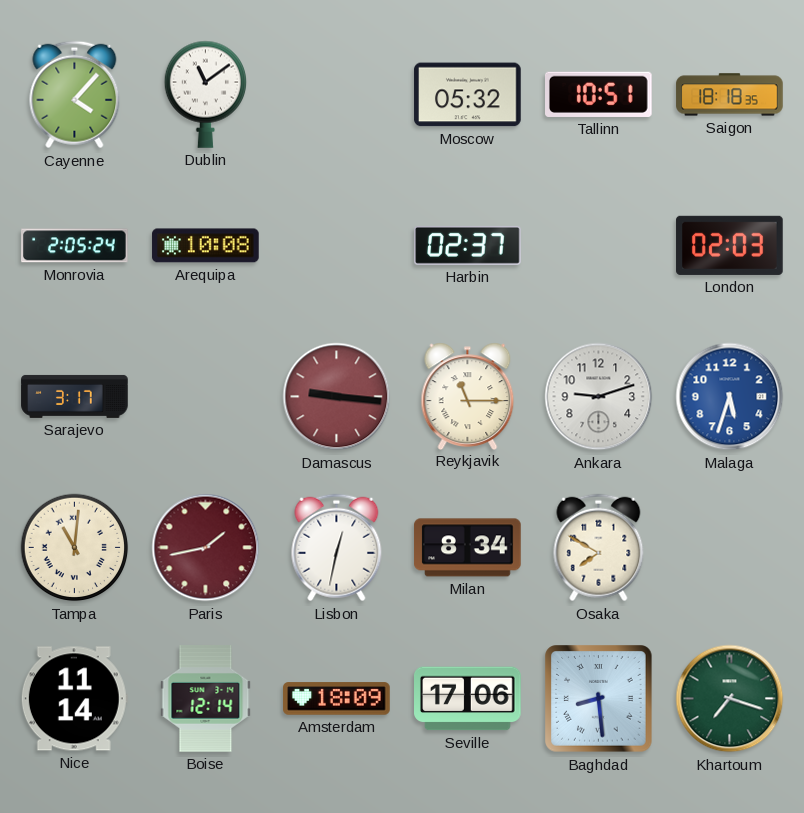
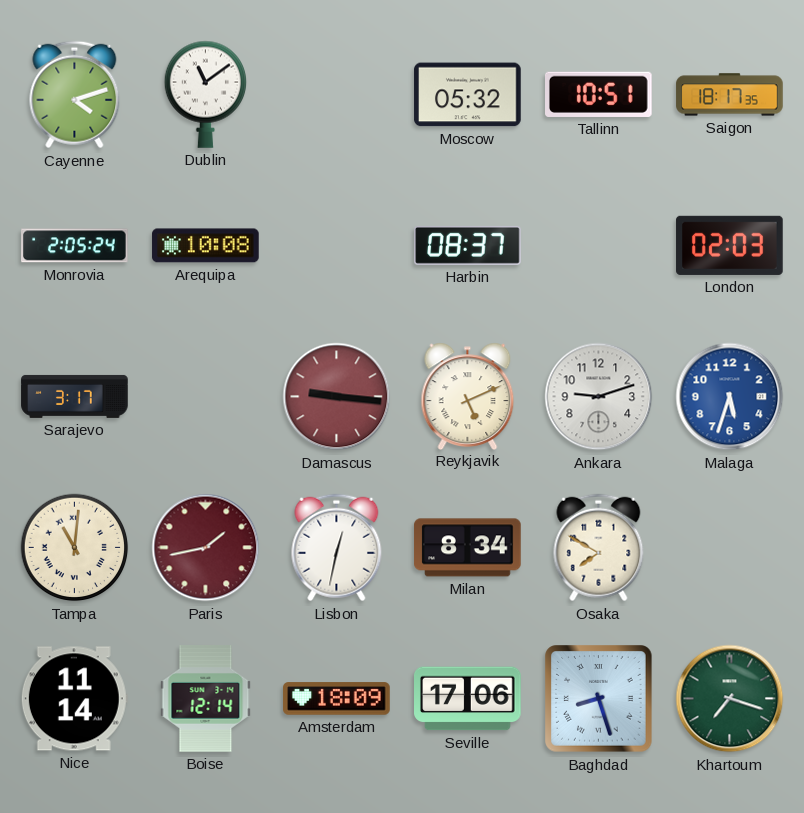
Cayenne: 4:07 -> 4:12 (75, 95)
Saigon: 18:18 -> 18:17 (730, 95)
Harbin: 02:37 -> 08:37 (468, 245)
Reykjavik: 11:15 -> 5:11 (468, 396)
Baghdad: 8:29 -> 8:27 (599, 699)
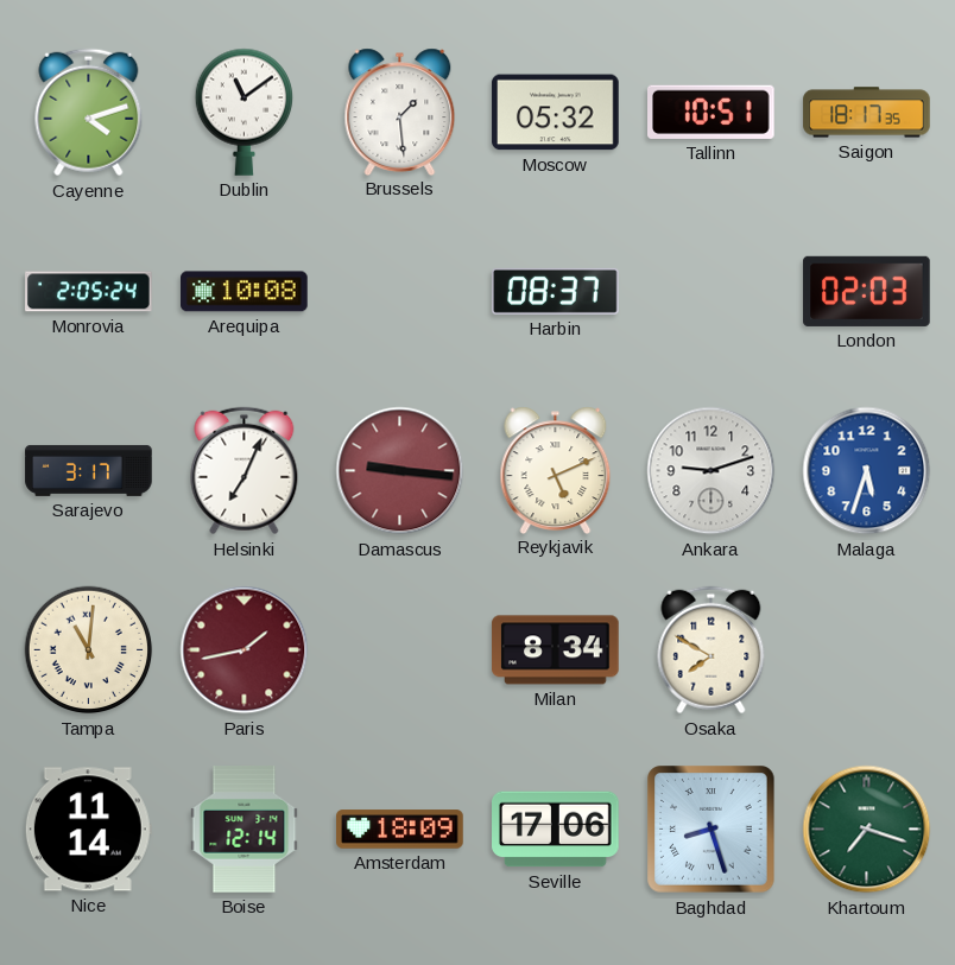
Brussels: none -> 1:29 (400, 112)
Helsinki: none -> 7:04 (245, 471)
Lisbon: 12:32 -> none (337, 548)
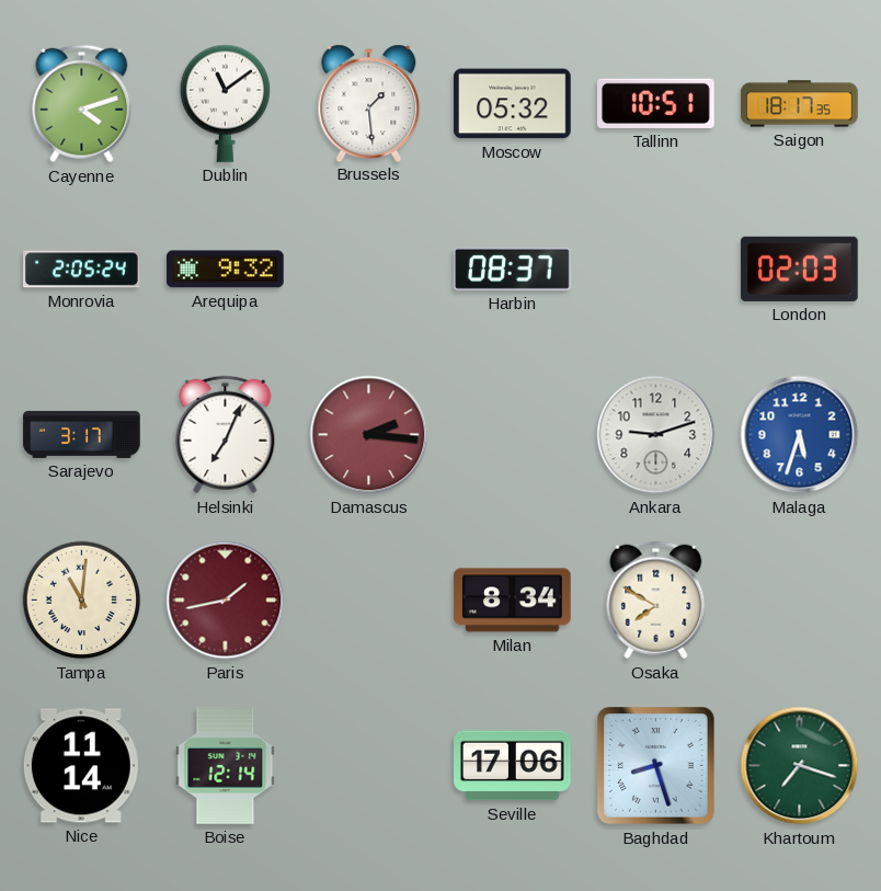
Arequipa: 10:08 -> 9:32 (226, 270)
Damascus: 9:16 -> 2:16 (369, 435)
Reykjavik: 5:11 -> none (556, 470)
Amsterdam: 18:09 -> none (400, 830)
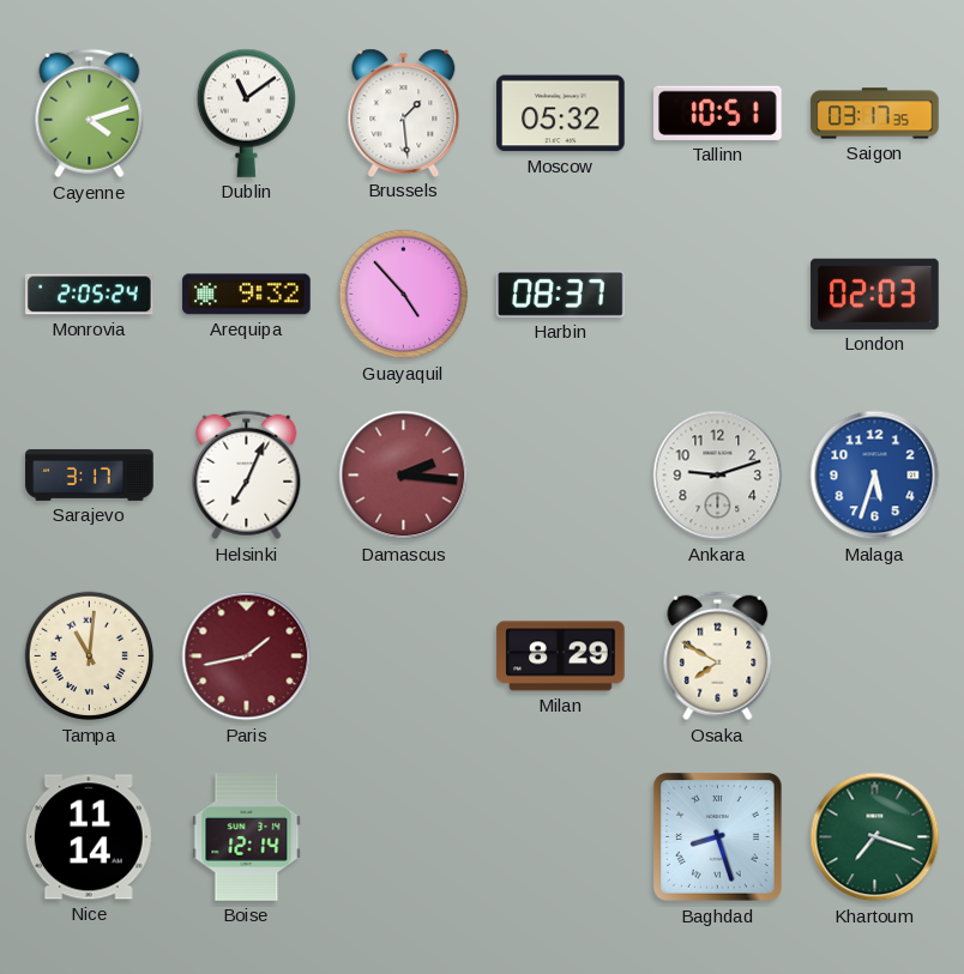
Saigon: 18:17 -> 03:17 (875, 114)
Guayaquil: none -> 4:53 (404, 295)
Milan: 8:34 -> 8:29 (561, 657)
Seville: 17:06 -> none (513, 766)
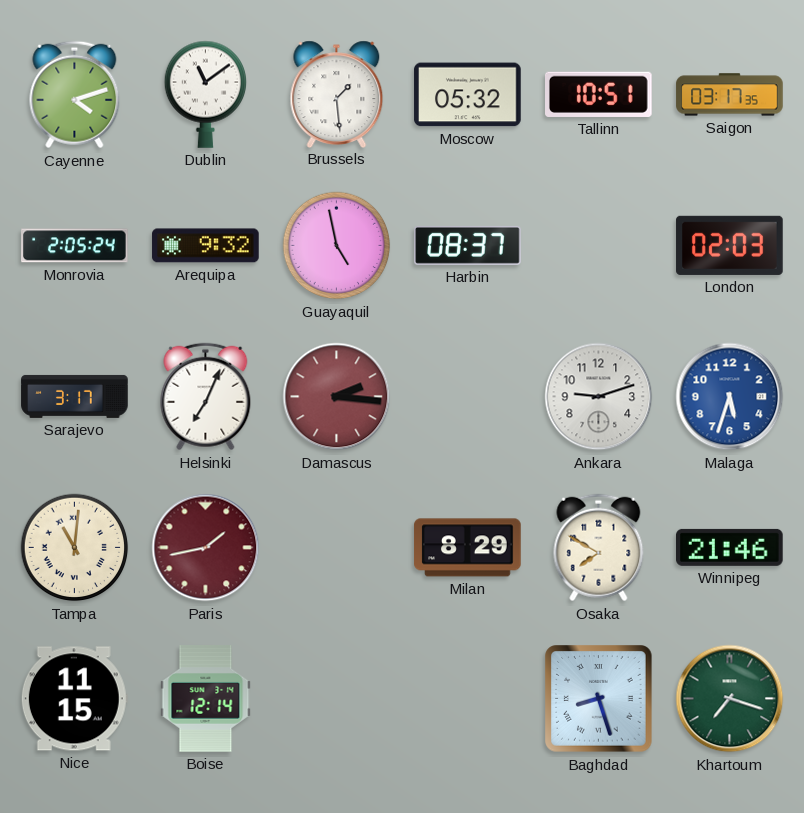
Guayaquil: 4:53 -> 4:58 (337, 246)
Winnipeg: none -> 21:46 (730, 547)
Nice: 11:14 -> 11:15 (74, 699)
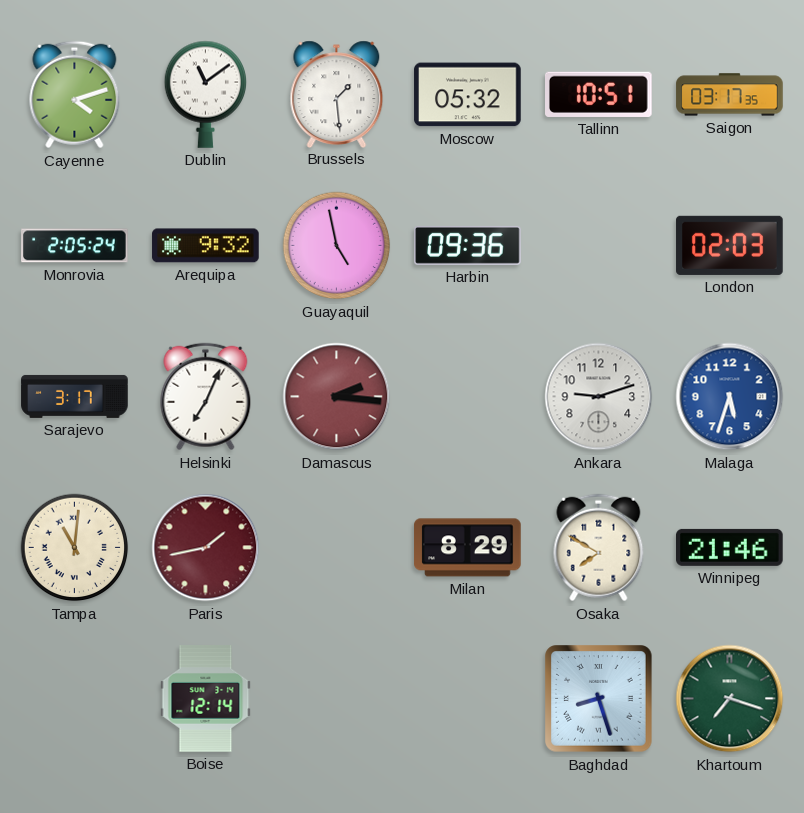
Harbin: 08:37 -> 09:36 (468, 245)
Nice: 11:15 -> none (74, 699)
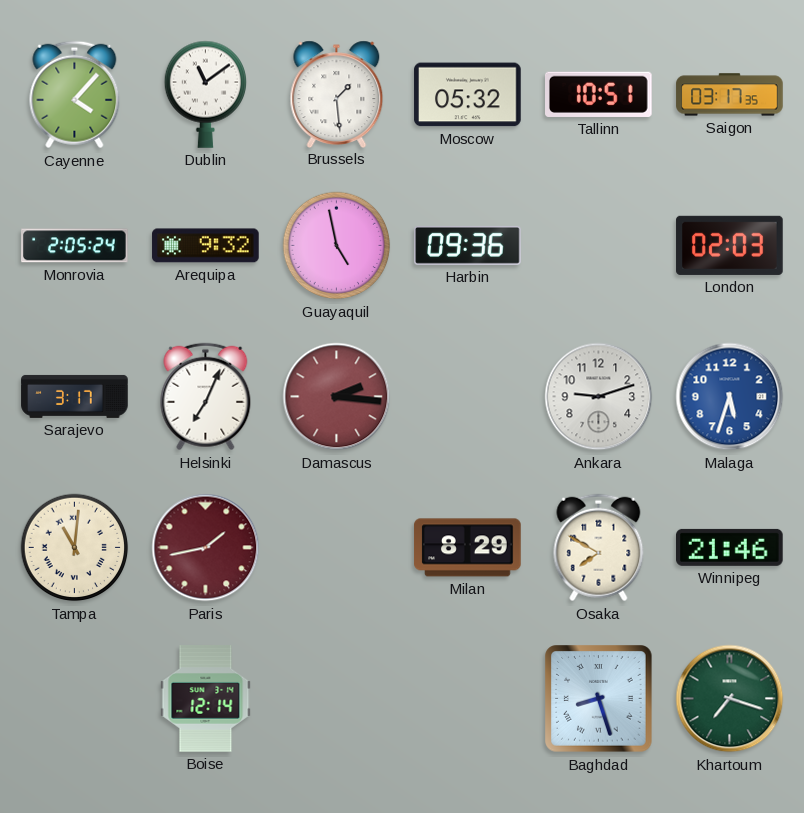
Cayenne: 4:12 -> 4:07 (75, 95)
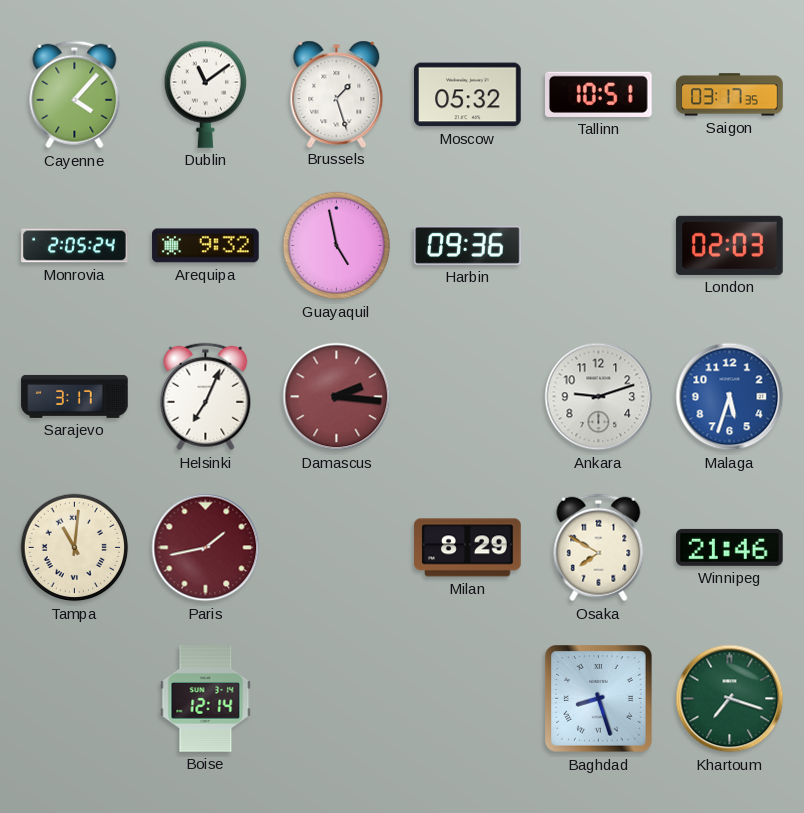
Brussels: 1:29 -> 1:27 (337, 94)
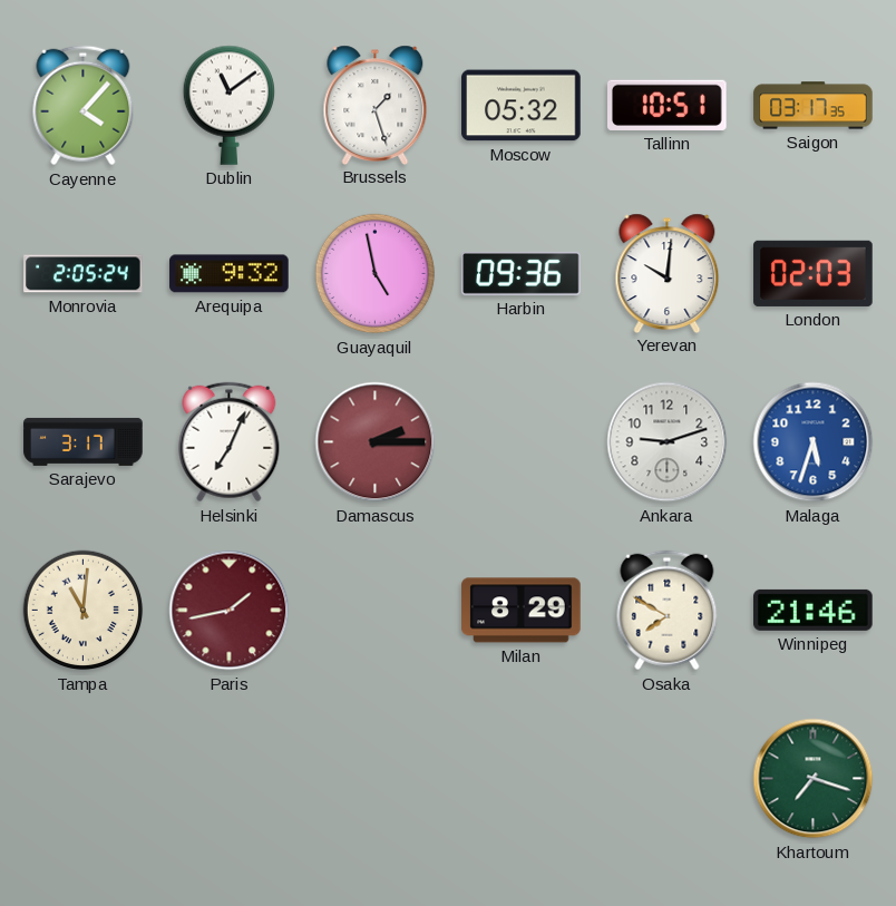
Yerevan: none -> 10:01 (668, 273)
Damascus: 2:16 -> 2:15 (376, 442)
Boise: 12:14 -> none (206, 699)
Baghdad: 8:27 -> none (599, 699)
